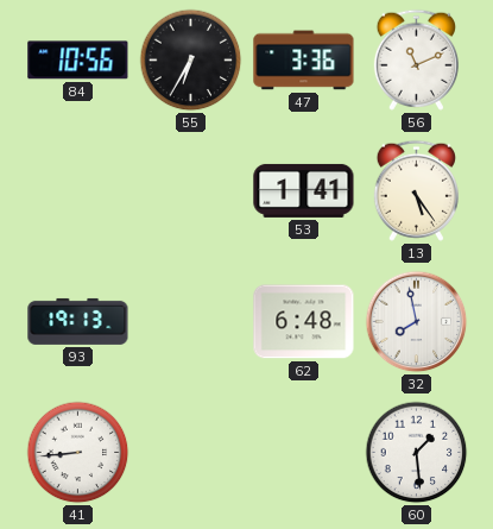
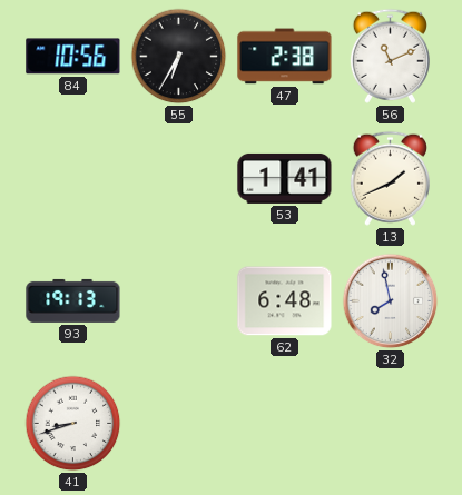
47: 3:36 -> 2:38 (285, 57)
13: 5:24 -> 1:41 (390, 178)
41: 8:44 -> 8:42 (73, 424)
60: 1:29 -> none (417, 453)
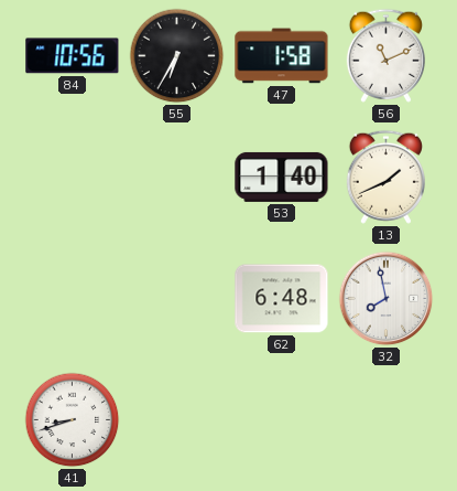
47: 2:38 -> 1:58 (282, 56)
53: 1:41 -> 1:40 (282, 177)
93: 19:13 -> none (73, 300)
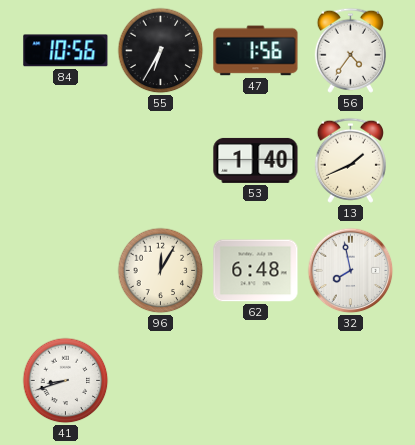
47: 1:58 -> 1:56 (256, 51)
56: 11:11 -> 4:36 (350, 50)
96: none -> 12:05 (161, 271)
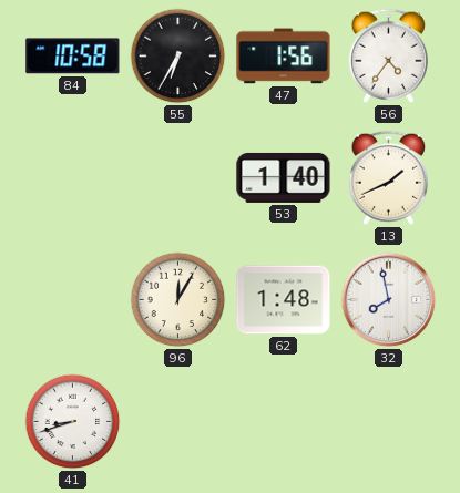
84: 10:56 -> 10:58 (73, 57)
62: 6:48 -> 1:48 (284, 300)
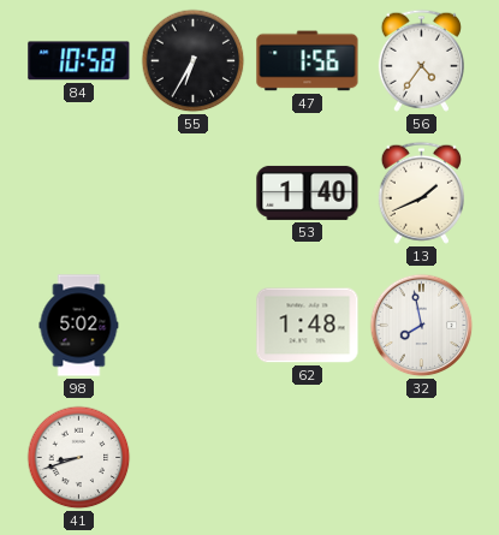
98: none -> 5:02 (79, 326)
96: 12:05 -> none (178, 300)
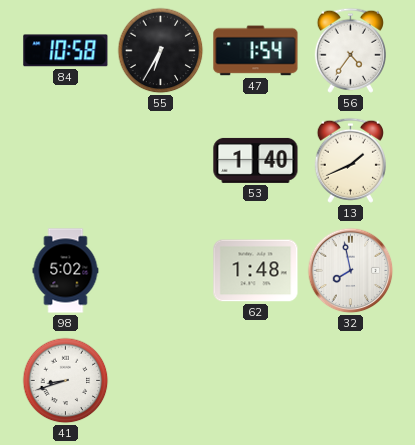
47: 1:56 -> 1:54 (256, 51)
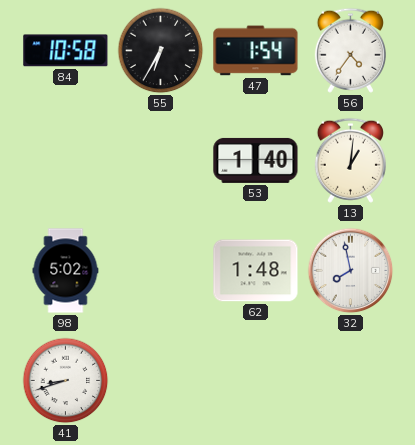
13: 1:41 -> 1:01 (350, 160)
